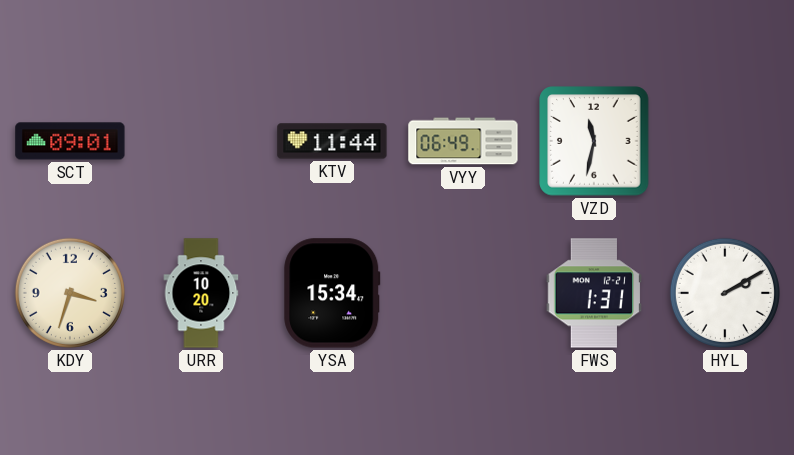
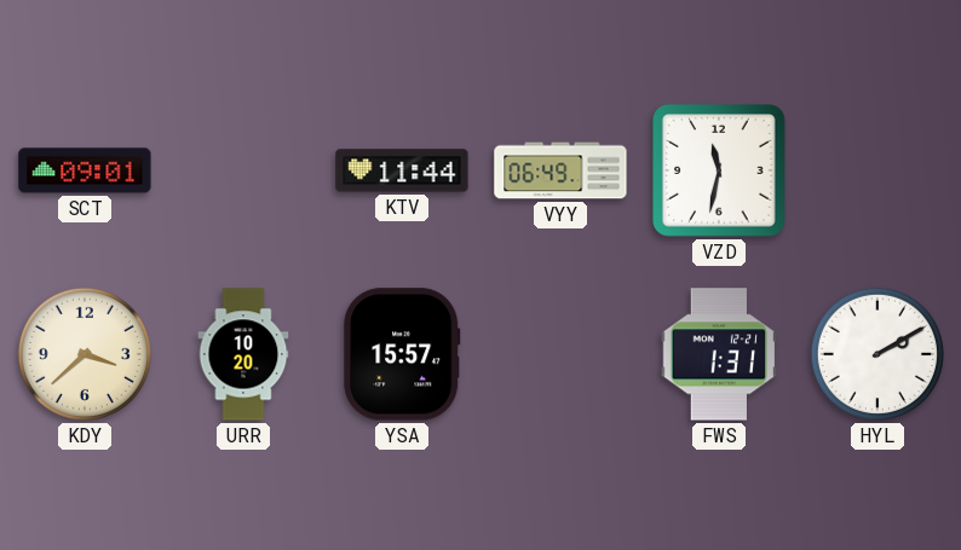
KDY: 3:33 -> 3:38 (85, 354)
YSA: 15:34 -> 15:57 (402, 354)
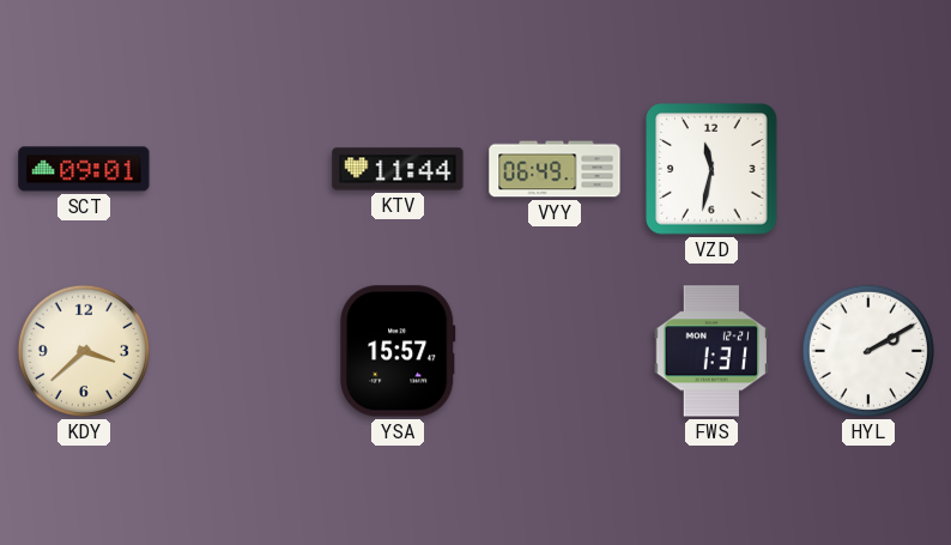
URR: 10:20 -> none (243, 354)
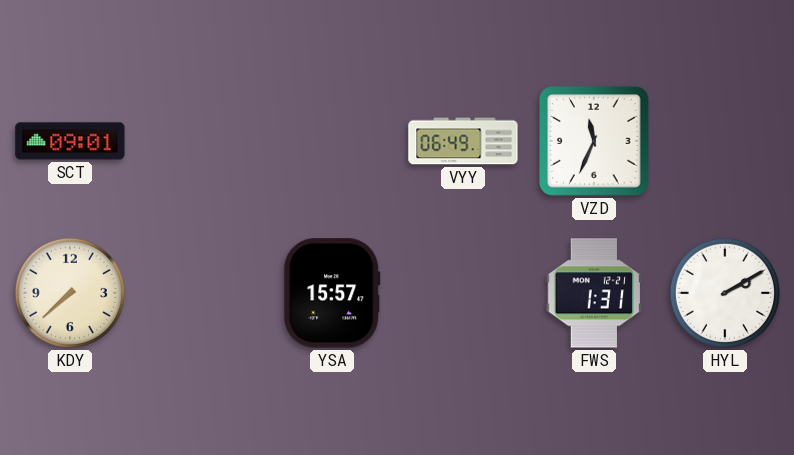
KTV: 11:44 -> none (398, 169)
VZD: 11:32 -> 11:34 (594, 141)
KDY: 3:38 -> 7:38 (70, 293)
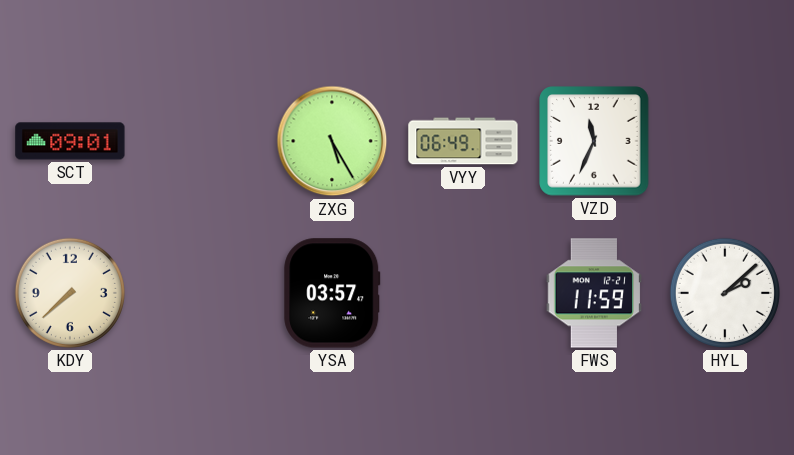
ZXG: none -> 5:25 (332, 141)
YSA: 15:57 -> 03:57 (332, 293)
FWS: 1:31 -> 11:59 (594, 293)
HYL: 2:10 -> 2:08 (725, 293)
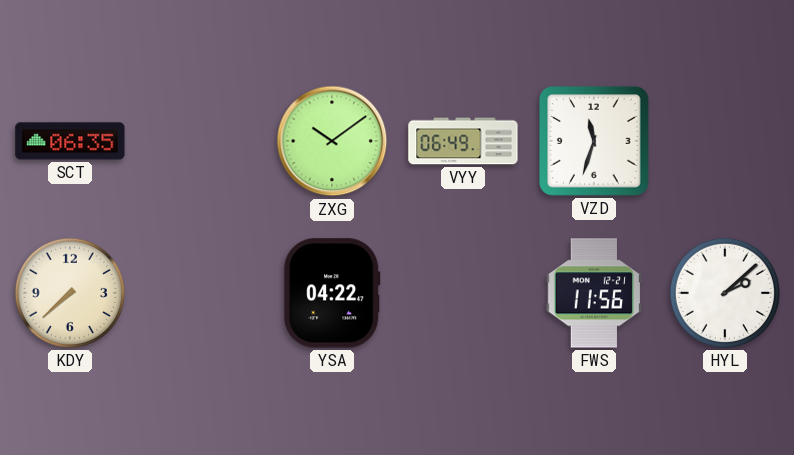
SCT: 09:01 -> 06:35 (70, 141)
ZXG: 5:25 -> 10:09 (332, 141)
VZD: 11:34 -> 11:33 (594, 141)
YSA: 03:57 -> 04:22 (332, 293)
FWS: 11:59 -> 11:56 (594, 293)
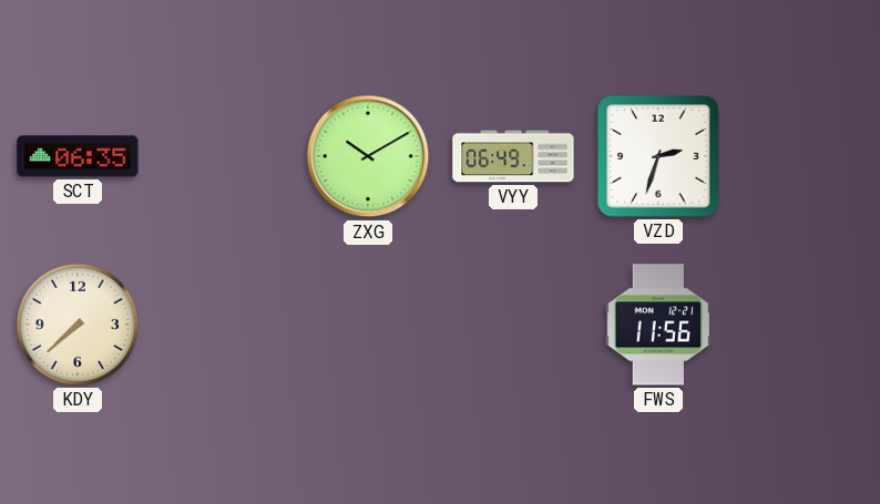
ZXG: 10:09 -> 10:10 (368, 156)
VZD: 11:33 -> 2:33 (658, 156)
YSA: 04:22 -> none (332, 293)
HYL: 2:08 -> none (725, 293)
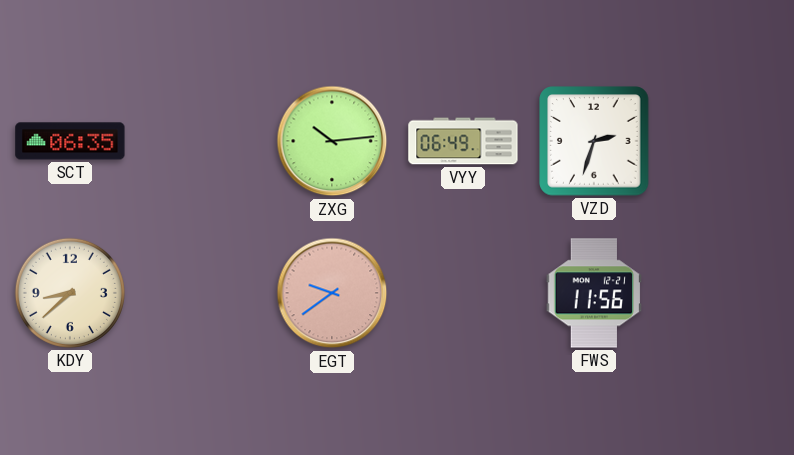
ZXG: 10:10 -> 10:14 (332, 141)
KDY: 7:38 -> 8:38 (70, 293)
EGT: none -> 9:39 (332, 293)
